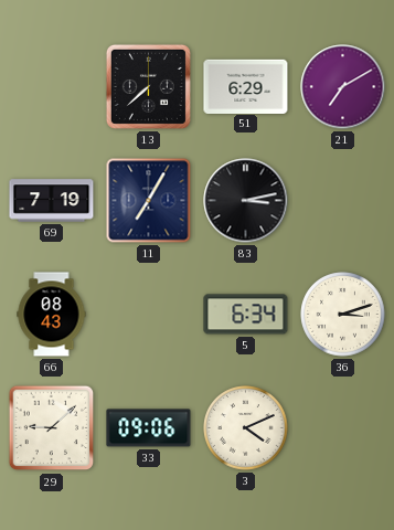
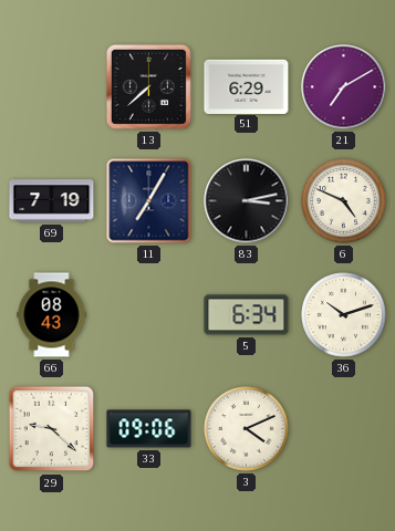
6: none -> 4:49 (344, 201)
36: 3:12 -> 10:12 (344, 315)
29: 9:08 -> 9:22 (52, 429)
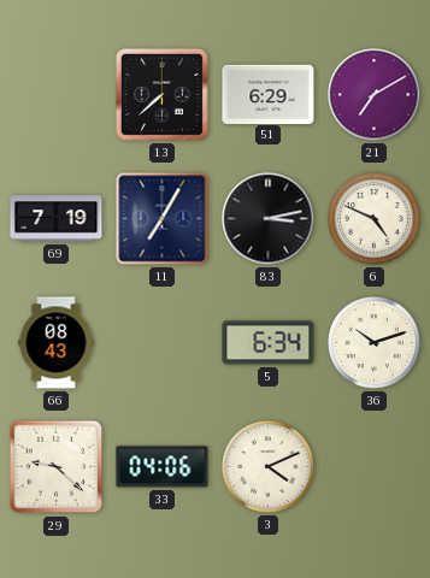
33: 09:06 -> 04:06 (163, 467)
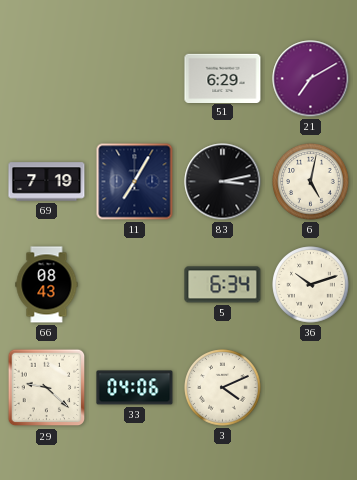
13: 7:38 -> none (161, 94)
6: 4:49 -> 5:02 (311, 182)
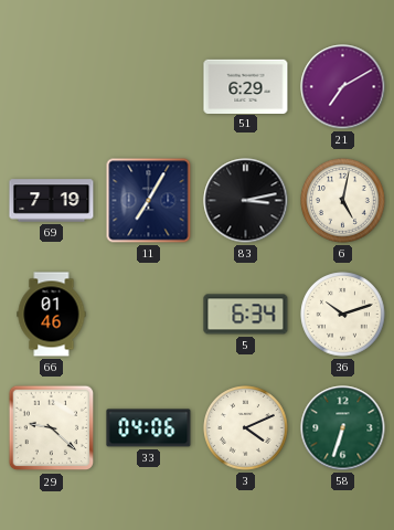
66: 08:43 -> 01:46 (52, 315)
58: none -> 6:33 (343, 428)
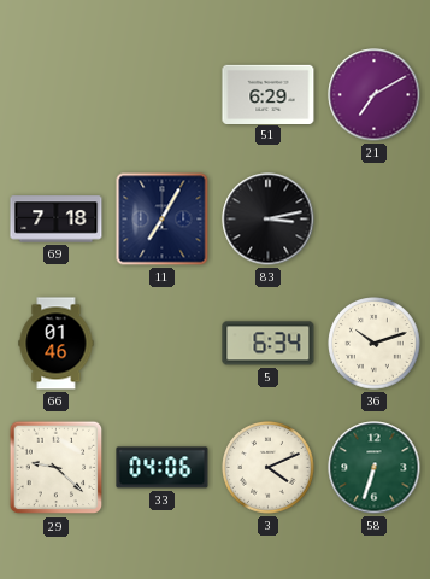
69: 7:19 -> 7:18 (57, 220)
6: 5:02 -> none (343, 201)
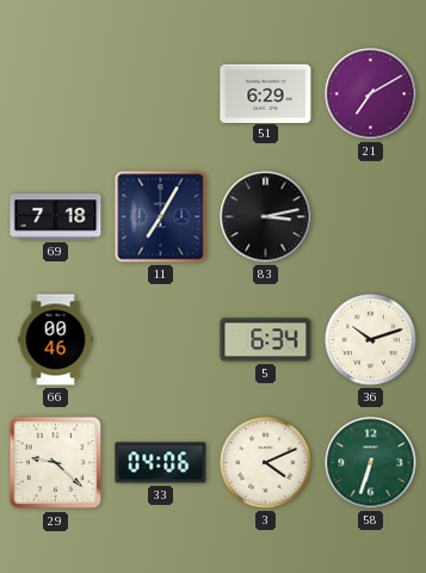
66: 01:46 -> 00:46 (56, 340)
